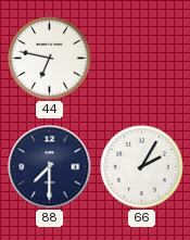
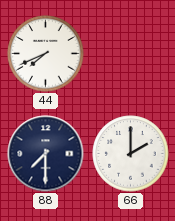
44: 6:47 -> 7:41 (46, 54)
66: 2:05 -> 2:00 (131, 154)
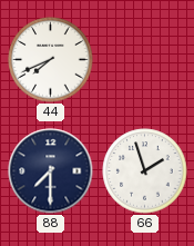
66: 2:00 -> 1:57 (145, 171)
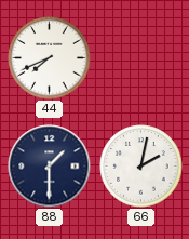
88: 7:30 -> 1:30 (50, 167)
66: 1:57 -> 2:02 (141, 167)
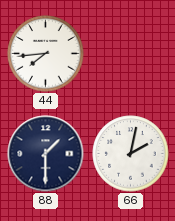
44: 7:41 -> 7:44 (46, 54)
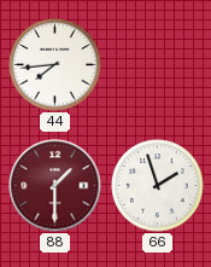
88 dial: navy -> burgundy (55, 186)
66: 2:02 -> 1:57 (158, 186)
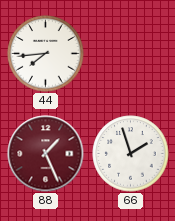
88: 1:30 -> 1:26 (46, 154)
